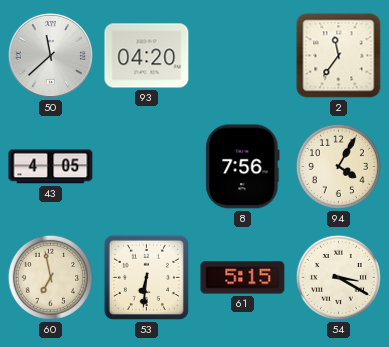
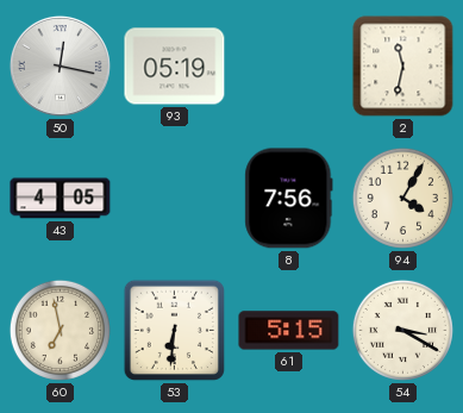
50: 11:38 -> 12:17 (60, 65)
93: 04:20 -> 05:19 (175, 67)
2: 11:36 -> 11:32 (403, 67)
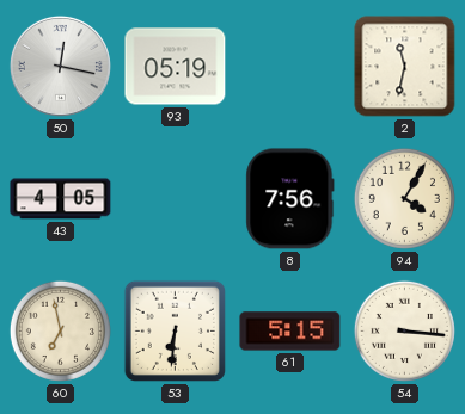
54: 3:20 -> 3:16 (404, 330)
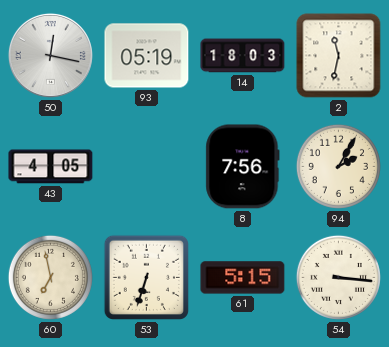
14: none -> 18:03 (243, 56)
94: 4:05 -> 2:05 (338, 166)
53: 6:31 -> 6:33 (146, 277)
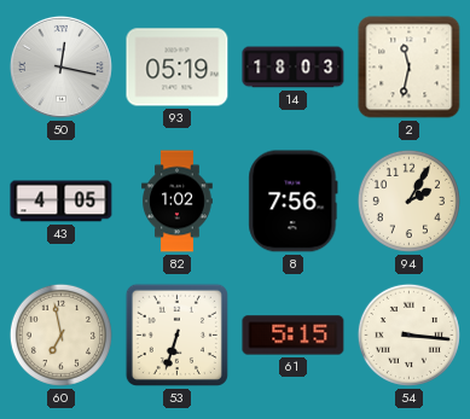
82: none -> 1:02 (178, 202)
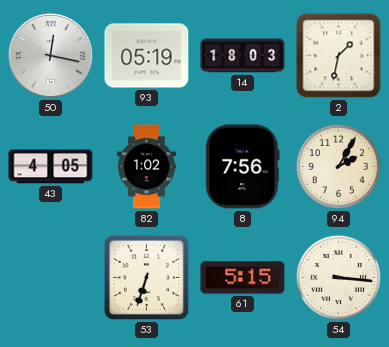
2: 11:32 -> 1:32 (339, 56)
60: 6:58 -> none (60, 334)
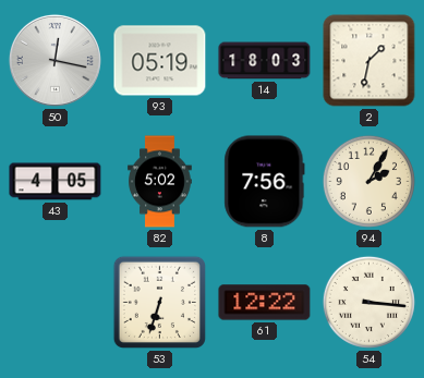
82: 1:02 -> 5:02 (160, 182)
61: 5:15 -> 12:22 (265, 303)
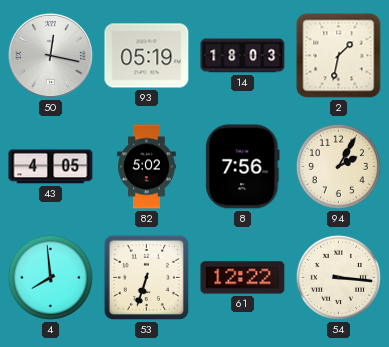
4: none -> 7:59 (50, 277)
